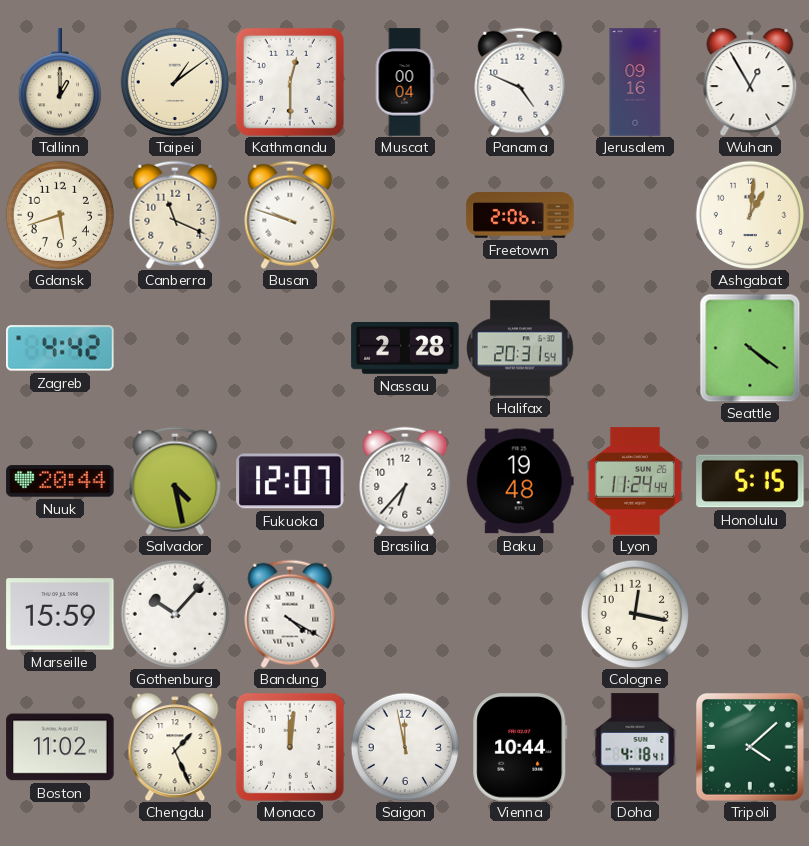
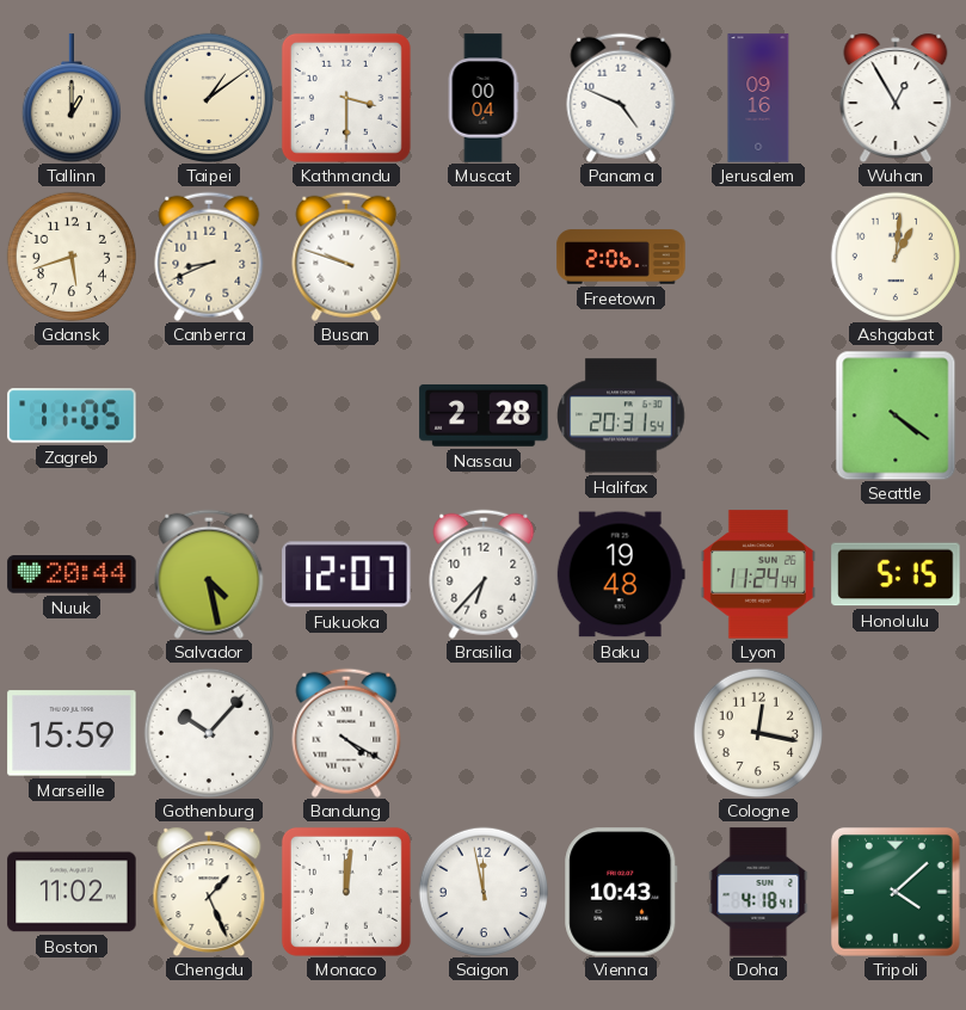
Kathmandu: 12:30 -> 3:30 (346, 98)
Canberra: 11:19 -> 8:41 (209, 257)
Zagreb: 4:42 -> 11:05 (72, 415)
Vienna: 10:44 -> 10:43 (621, 892)
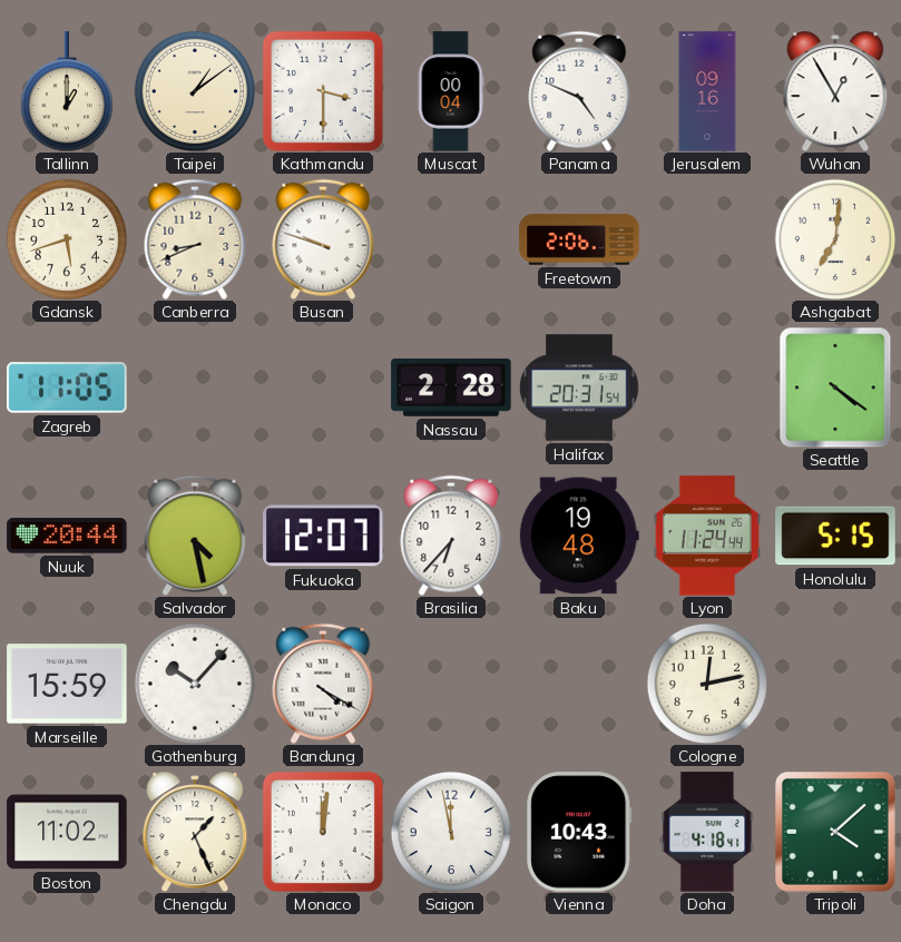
Ashgabat: 1:01 -> 7:01 (834, 238)
Cologne: 12:17 -> 12:13 (706, 683)
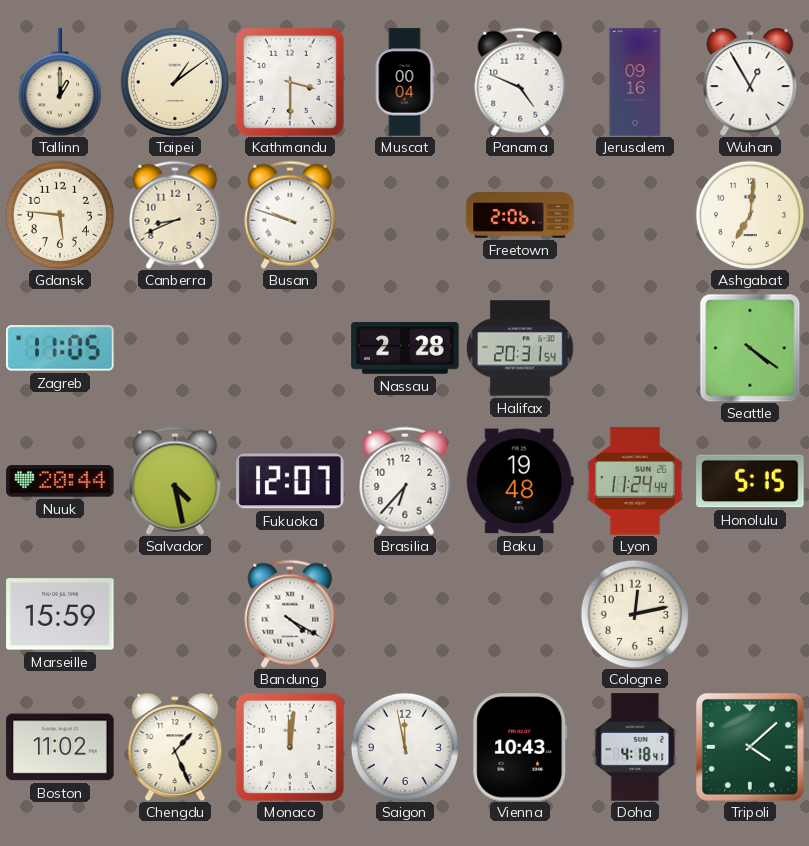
Gdansk: 5:42 -> 5:46 (59, 214)
Gothenburg: 10:07 -> none (194, 683)
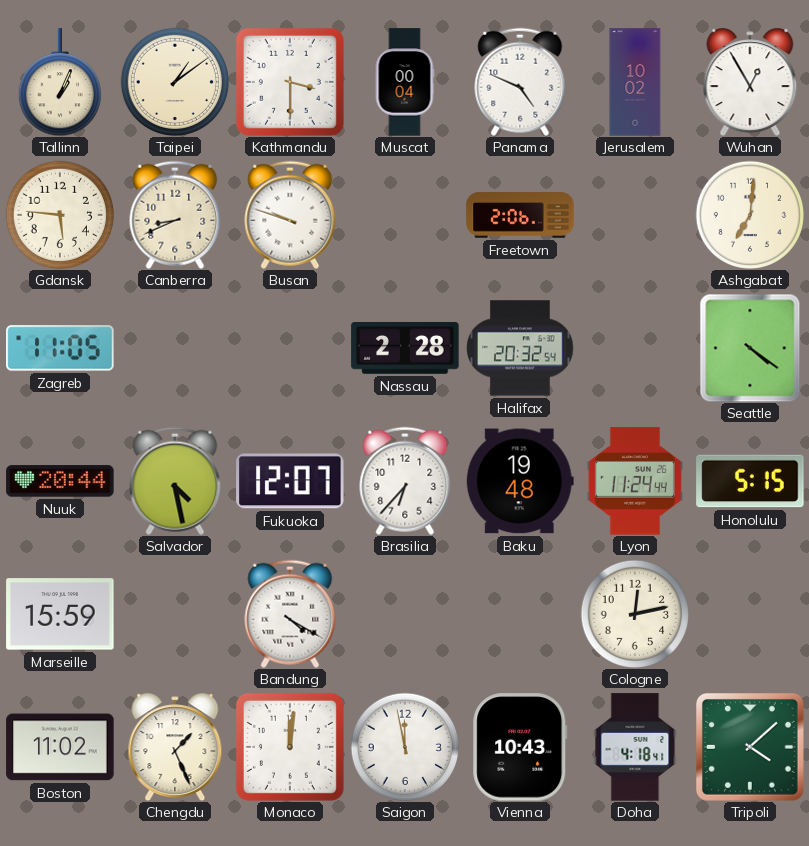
Tallinn: 1:00 -> 1:04 (60, 82)
Jerusalem: 09:16 -> 10:02 (635, 82)
Halifax: 20:31 -> 20:32 (520, 348)
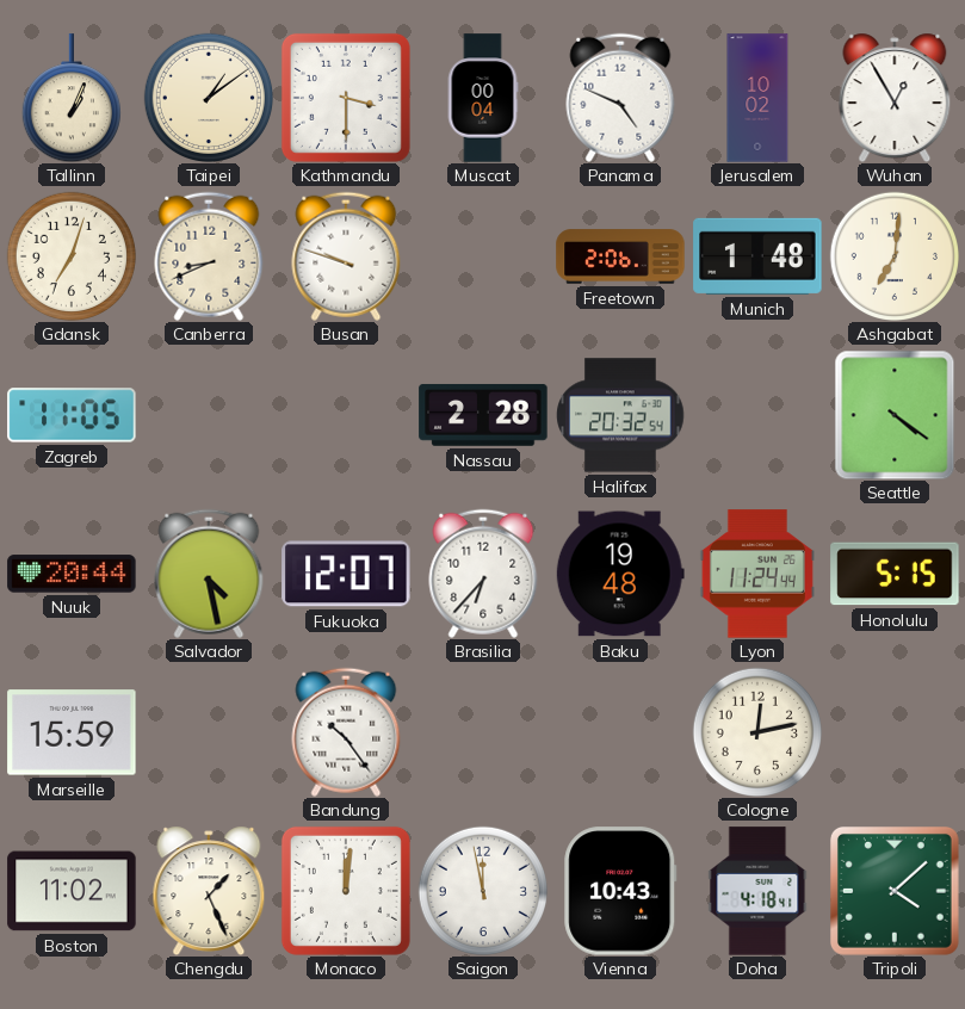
Gdansk: 5:46 -> 7:03 (70, 255)
Munich: none -> 1:48 (757, 256)
Bandung: 4:20 -> 10:24 (346, 732)
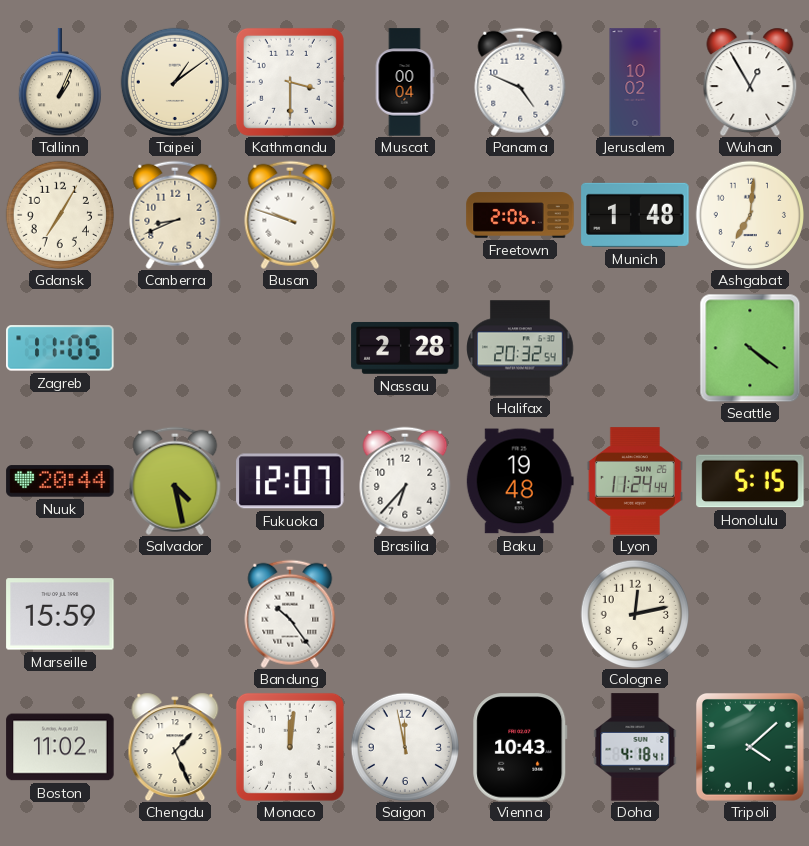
Gdansk: 7:03 -> 7:05 (59, 214)
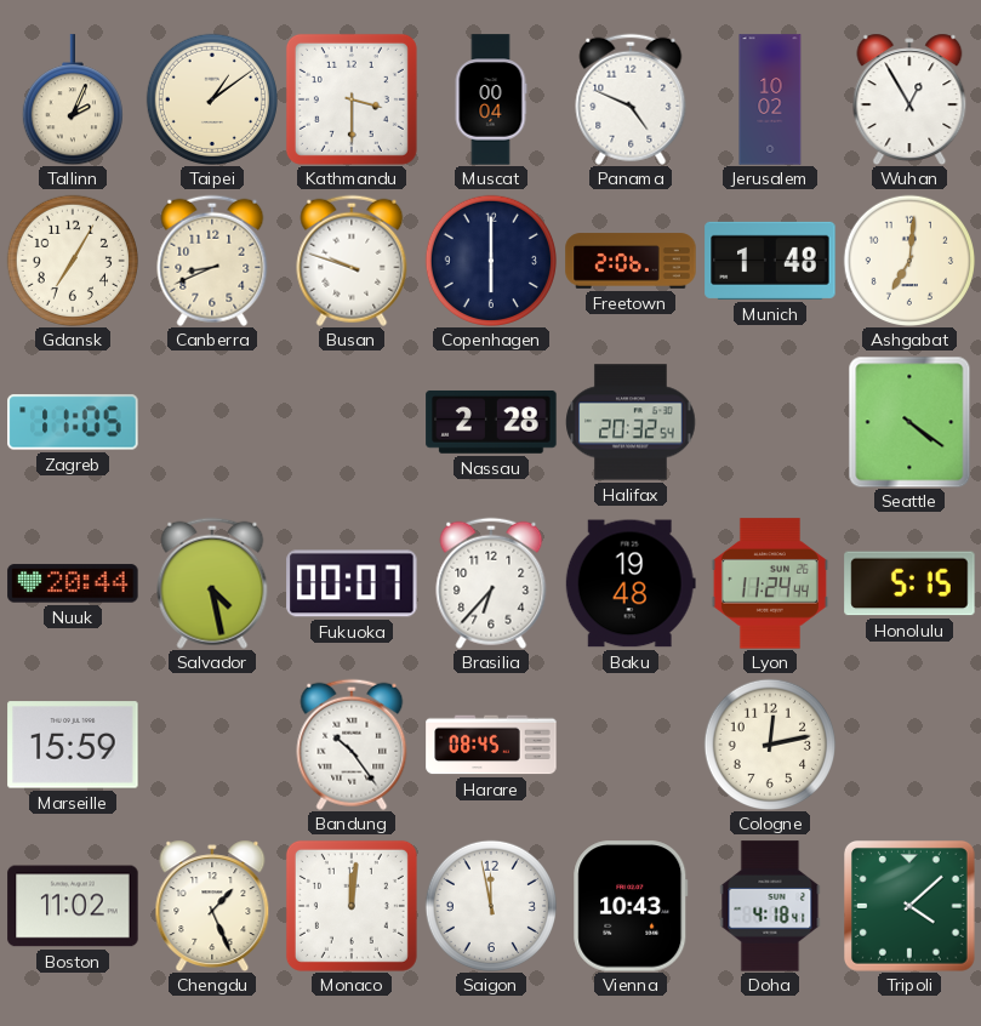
Tallinn: 1:04 -> 2:04 (73, 99)
Copenhagen: none -> 6:00 (490, 260)
Fukuoka: 12:07 -> 00:07 (352, 583)
Harare: none -> 08:45 (491, 745)
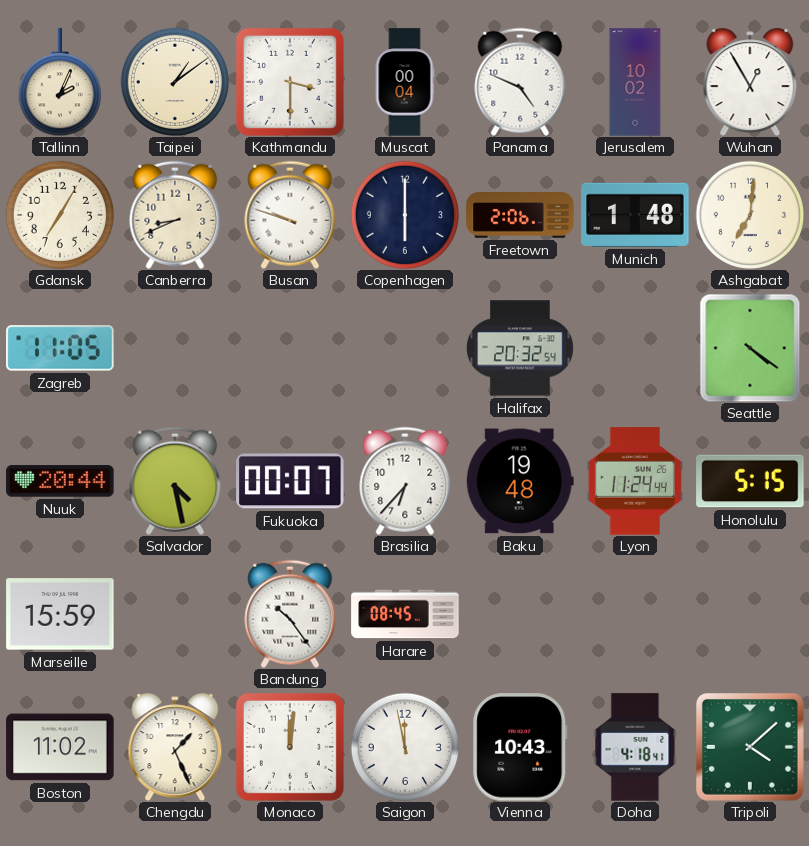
Nassau: 2:28 -> none (491, 422)
Cologne: 12:13 -> none (769, 743)
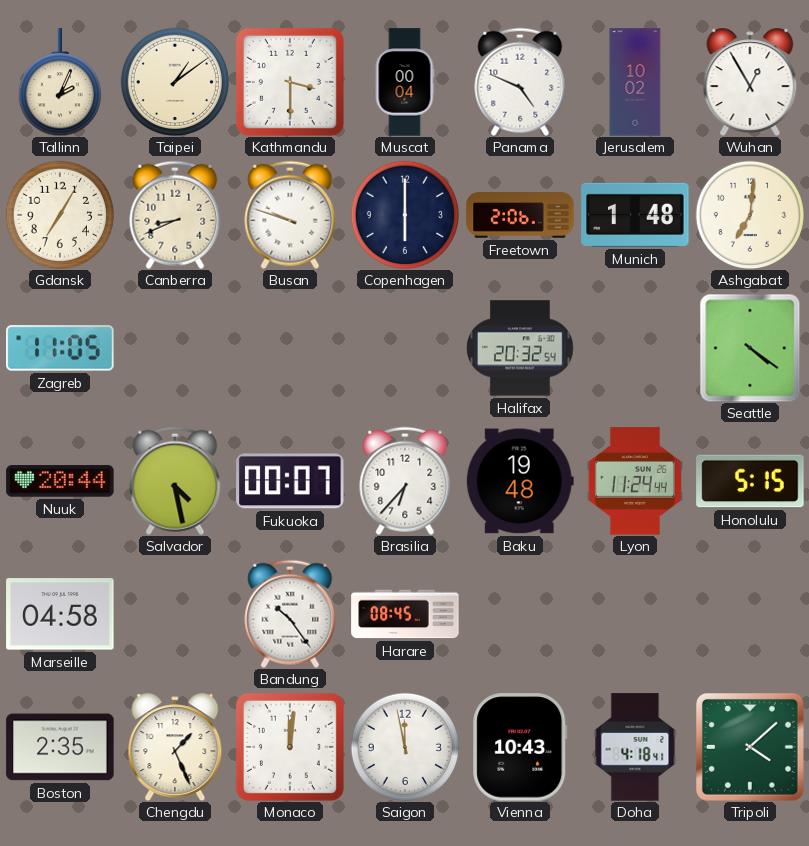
Marseille: 15:59 -> 04:58 (60, 614)
Boston: 11:02 -> 2:35 (60, 747)
